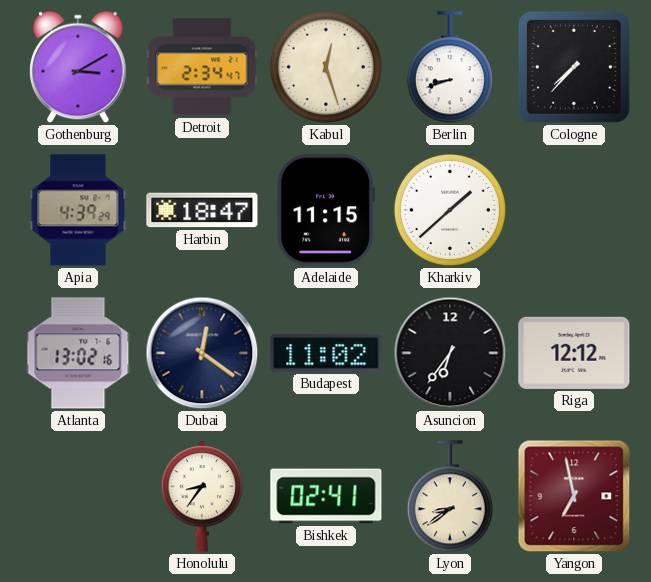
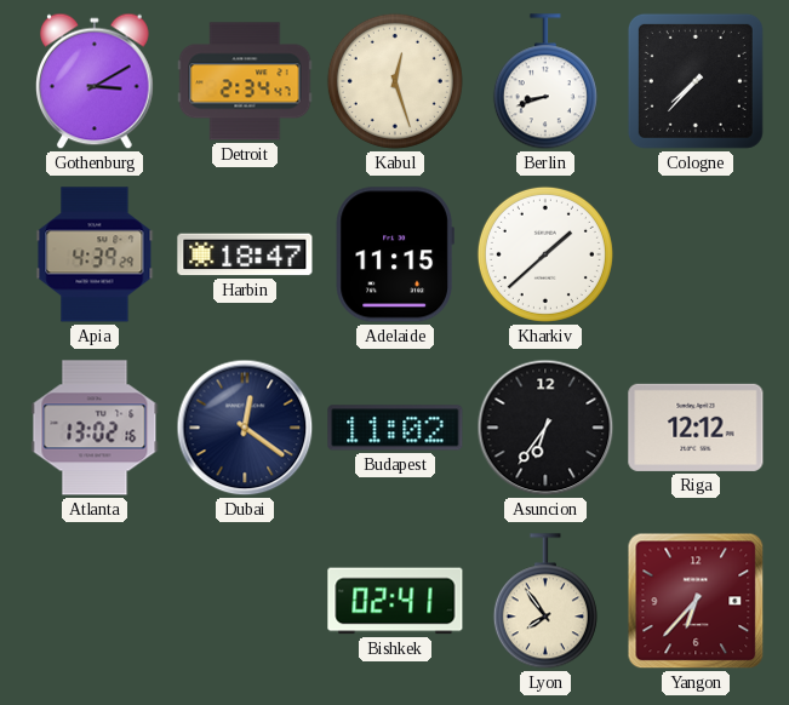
Honolulu: 8:36 -> none (202, 497)
Lyon: 8:39 -> 7:54 (545, 602)
Yangon: 6:58 -> 6:37 (696, 601)
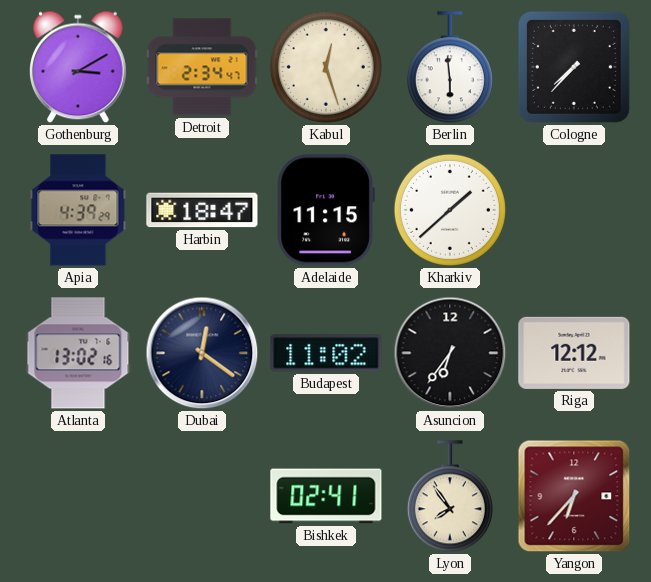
Berlin: 8:42 -> 5:59 (450, 68)
